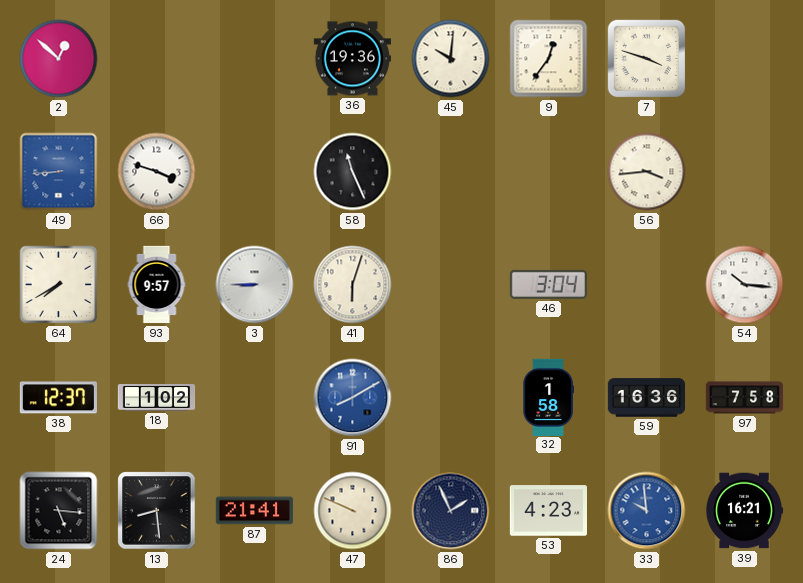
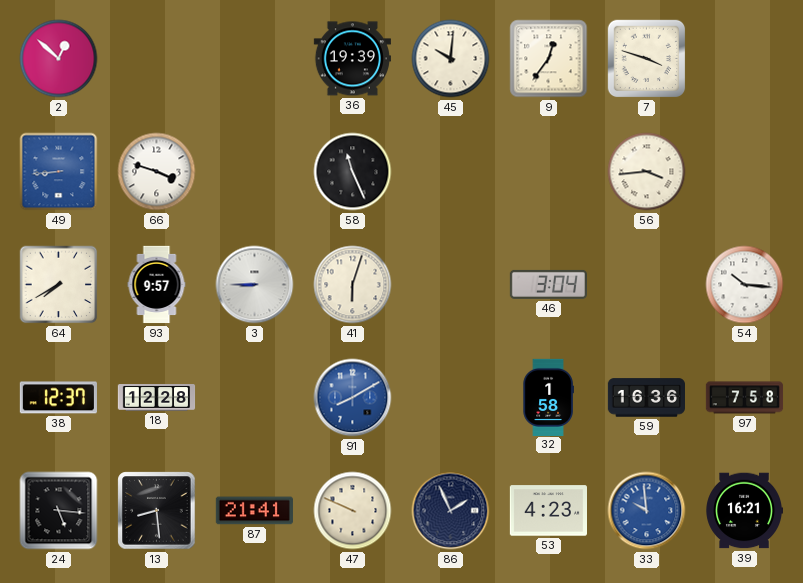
36: 19:36 -> 19:39 (352, 59)
18: 1:02 -> 12:28 (157, 398)
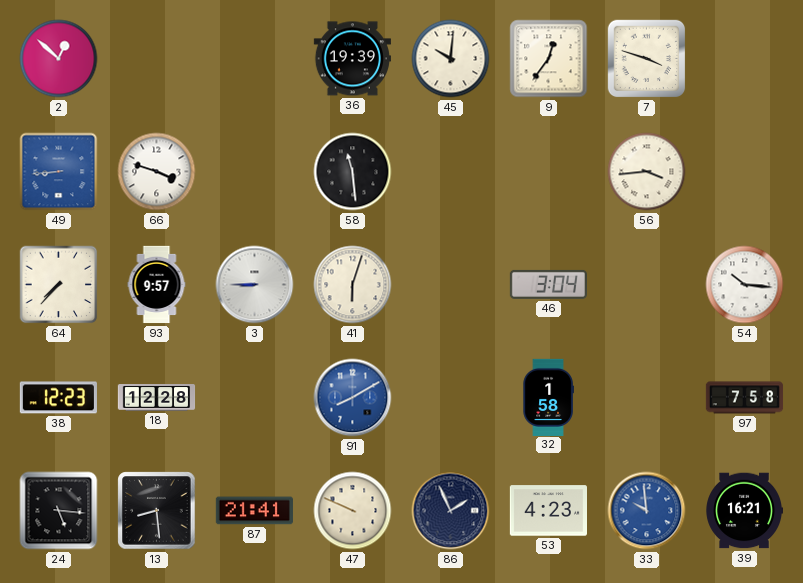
58: 11:26 -> 11:29 (353, 172)
64: 7:40 -> 7:37 (59, 285)
38: 12:37 -> 12:23 (58, 398)
59: 16:36 -> none (646, 398)
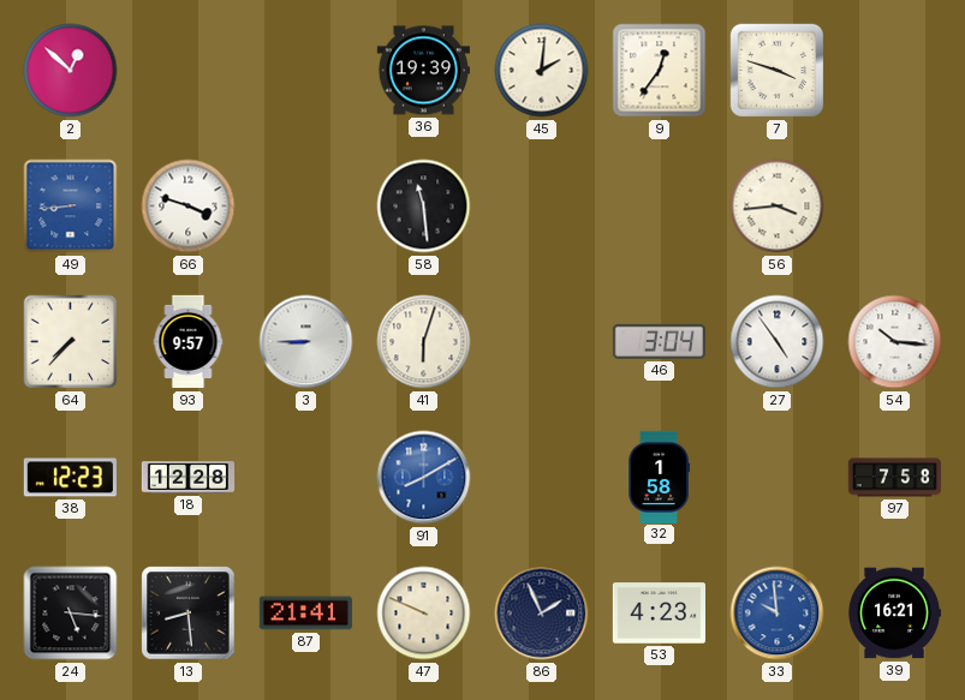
45: 10:01 -> 2:01 (542, 71)
27: none -> 4:54 (778, 342)
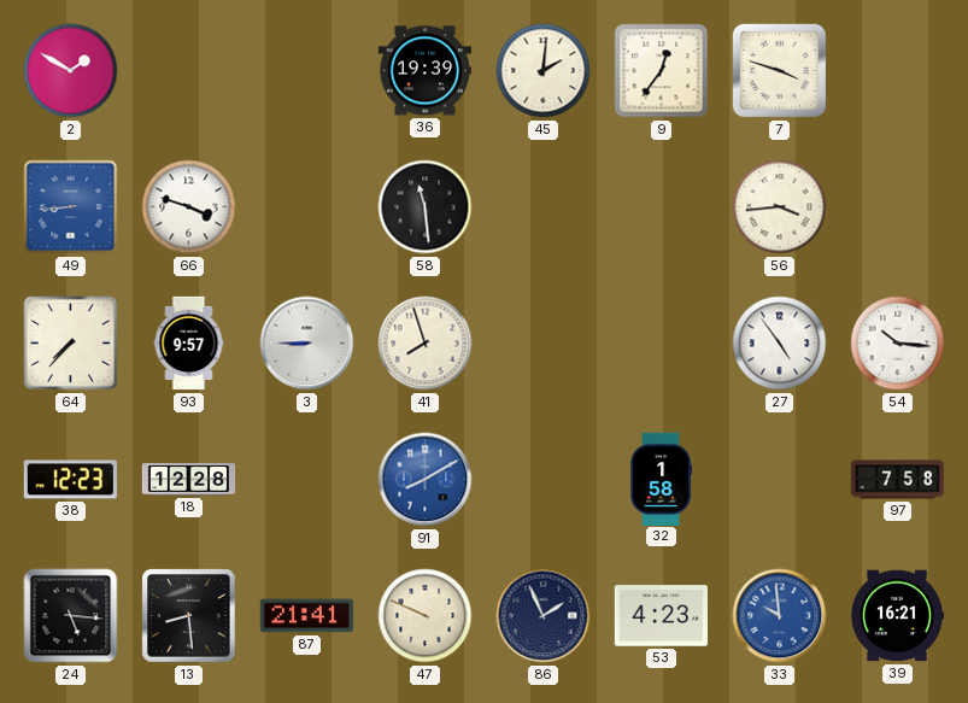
2: 12:52 -> 1:50 (71, 71)
41: 6:03 -> 7:57 (426, 344)
46: 3:04 -> none (659, 341)
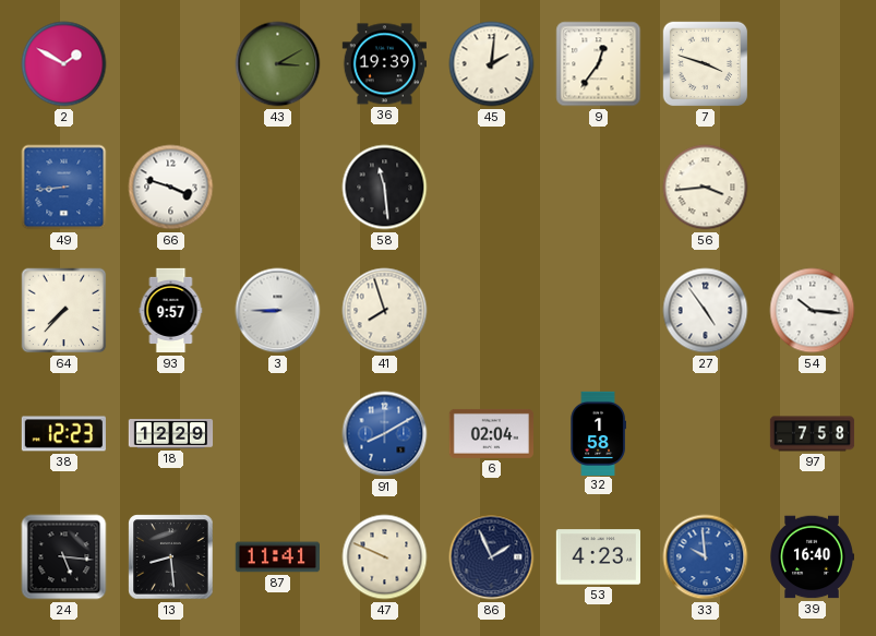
43: none -> 3:10 (278, 64)
18: 12:28 -> 12:29 (171, 434)
6: none -> 02:04 (491, 433)
87: 21:41 -> 11:41 (277, 557)
39: 16:21 -> 16:40 (812, 557)
